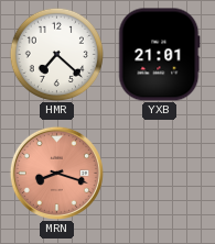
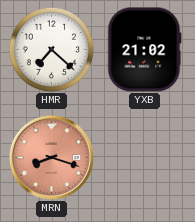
YXB: 21:01 -> 21:02 (145, 50)
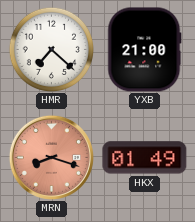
YXB: 21:02 -> 21:00 (145, 50)
HKX: none -> 01:49 (145, 158)
